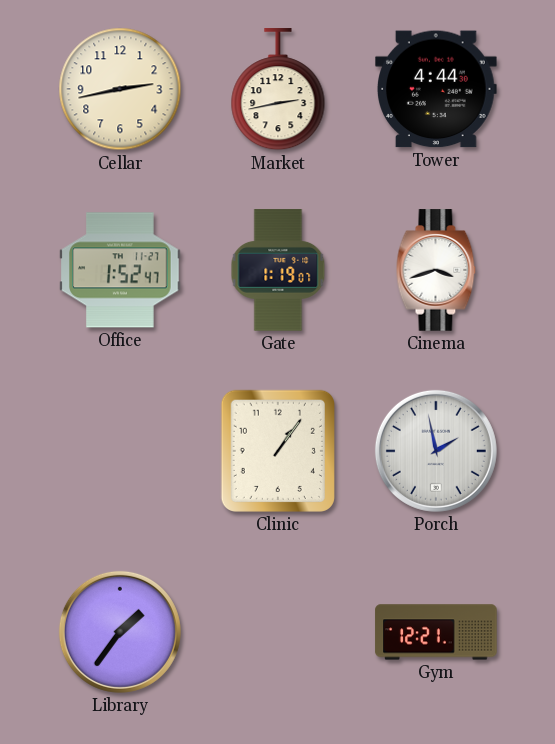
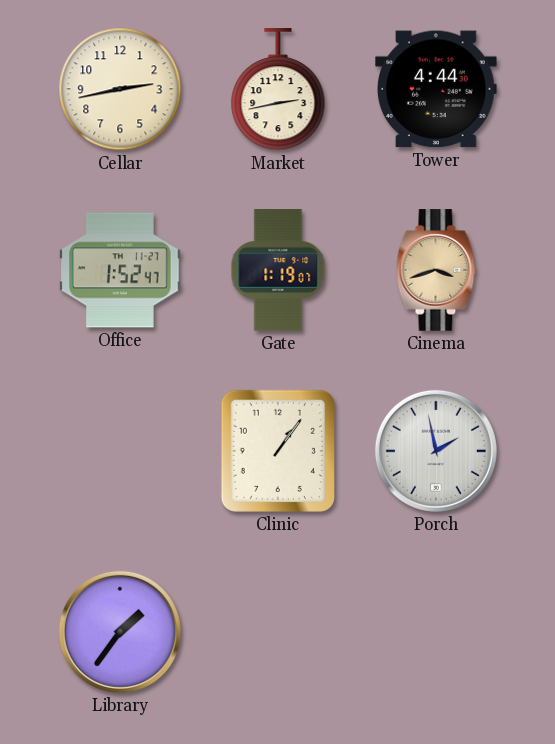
Cinema dial: white -> champagne (436, 270)
Gym: 12:21 -> none (436, 632)
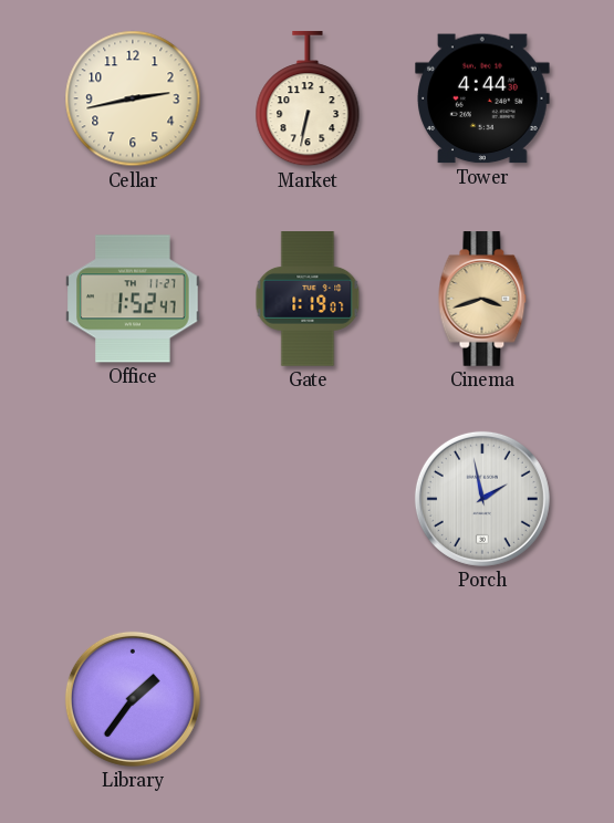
Market: 2:43 -> 6:32 (308, 100)
Clinic: 1:06 -> none (278, 451)
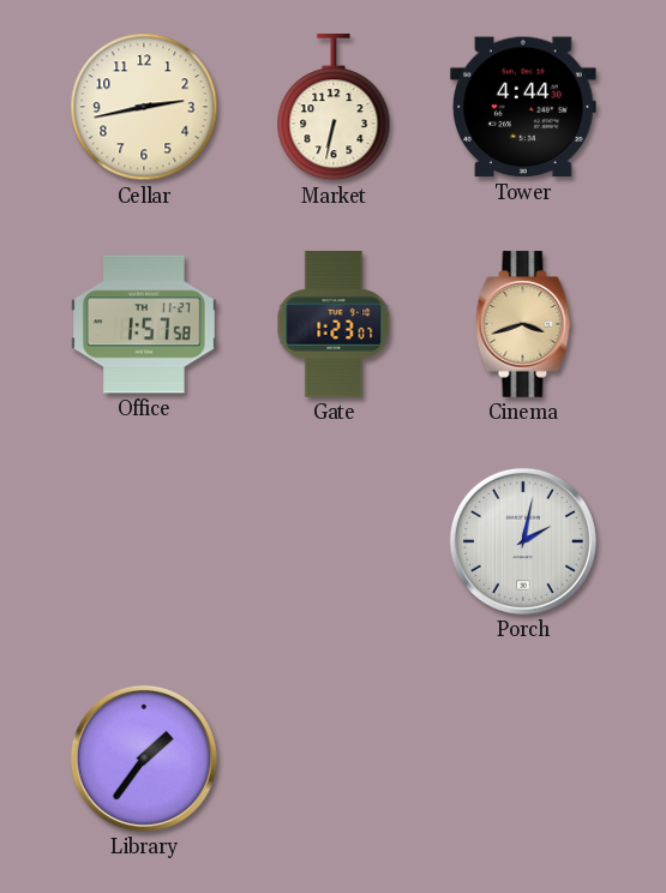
Office: 1:52 -> 1:57 (144, 324)
Gate: 1:19 -> 1:23 (334, 324)
Porch: 1:58 -> 2:02 (523, 541)
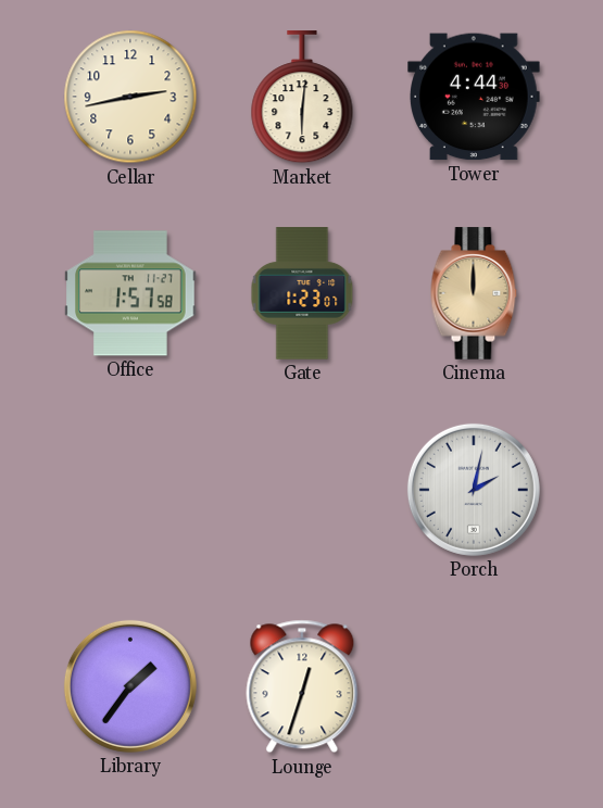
Market: 6:32 -> 6:01 (302, 98)
Cinema: 3:42 -> 12:00 (474, 293)
Lounge: none -> 12:33 (302, 686)
